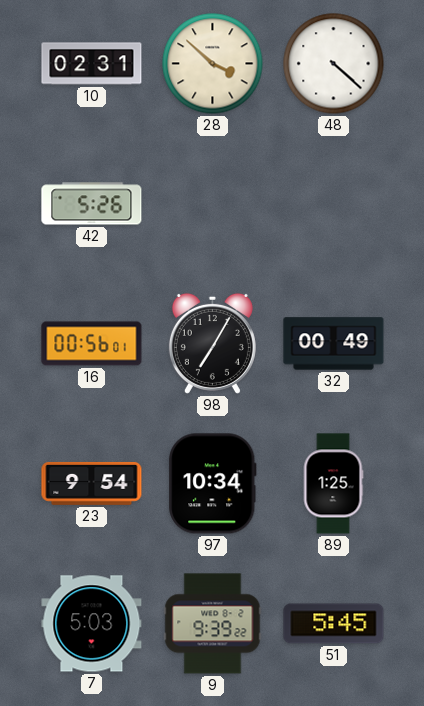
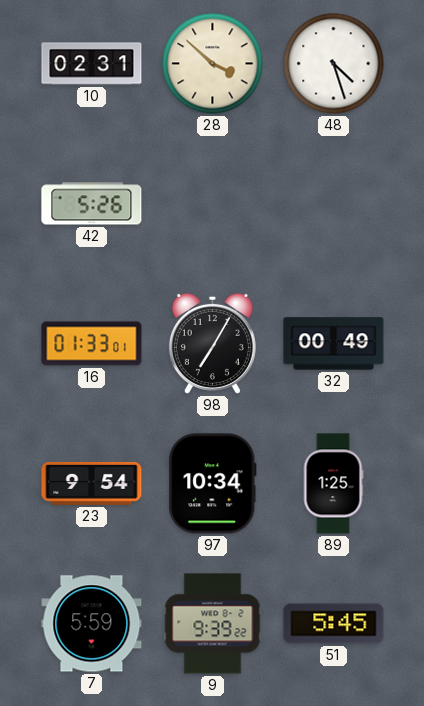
48: 4:22 -> 4:27 (334, 64)
16: 00:56 -> 01:33 (92, 344)
7: 5:03 -> 5:59 (92, 624)
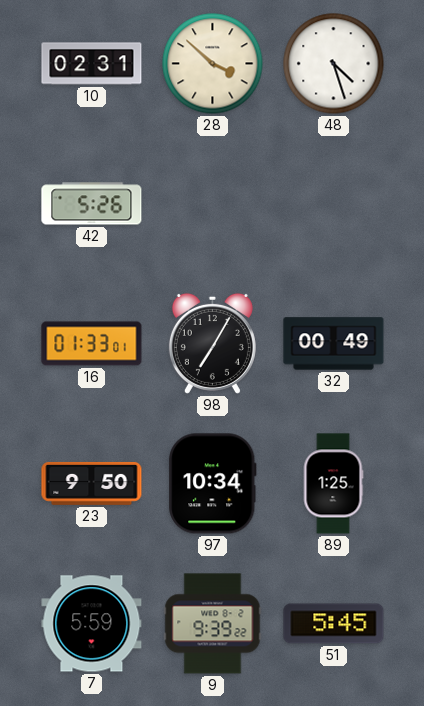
23: 9:54 -> 9:50 (92, 483)
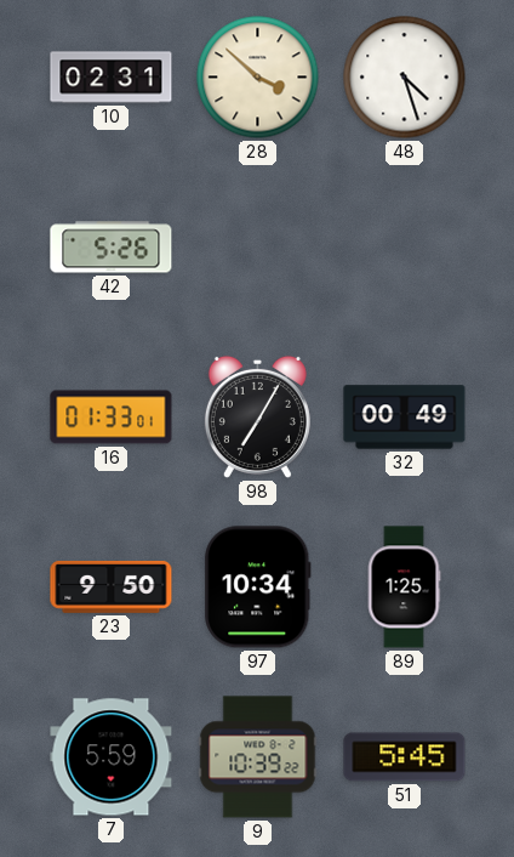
9: 9:39 -> 10:39 (258, 757)
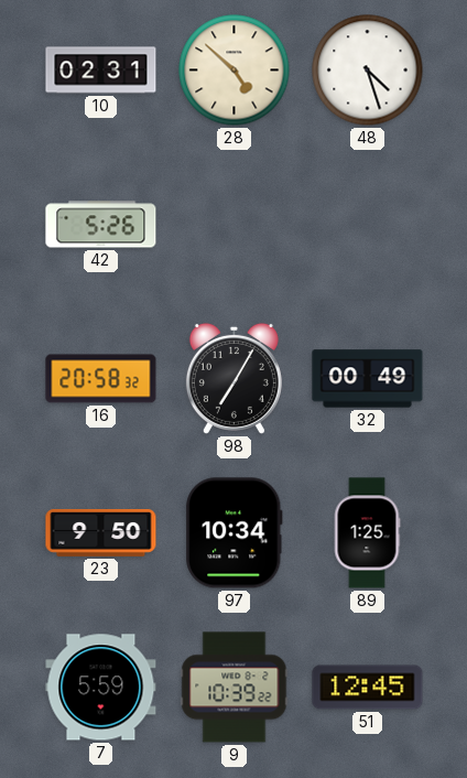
28: 3:52 -> 4:52 (235, 71)
16: 01:33 -> 20:58 (101, 379)
51: 5:45 -> 12:45 (368, 688)
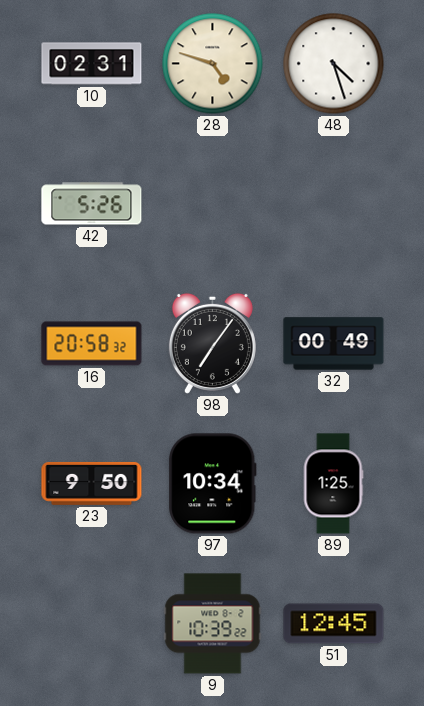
28: 4:52 -> 4:48 (213, 64)
98: 7:05 -> 7:06 (212, 343)
7: 5:59 -> none (101, 688)
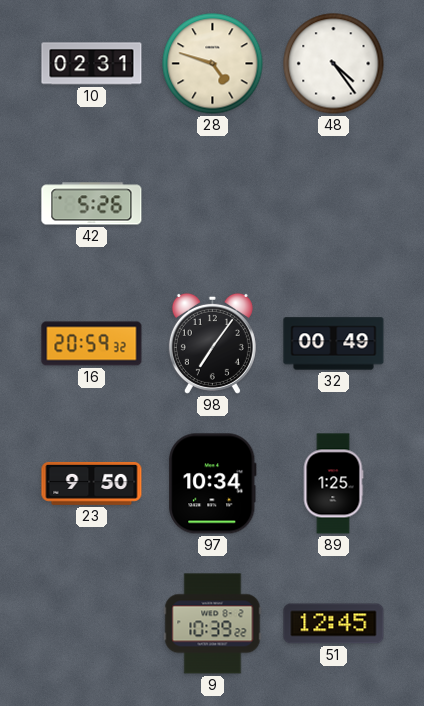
48: 4:27 -> 4:24 (334, 64)
16: 20:58 -> 20:59 (92, 344)
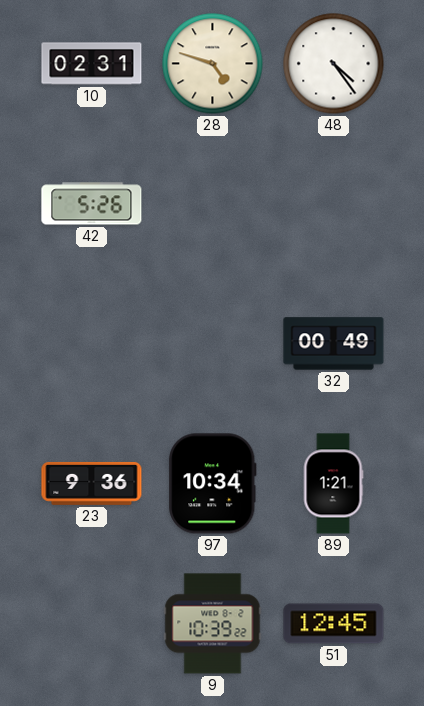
16: 20:59 -> none (92, 344)
98: 7:06 -> none (212, 343)
23: 9:50 -> 9:36 (92, 483)
89: 1:25 -> 1:21 (333, 484)
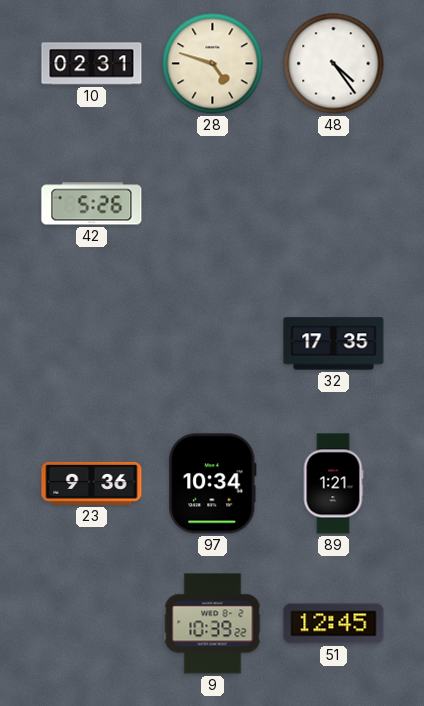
32: 00:49 -> 17:35 (334, 344)
